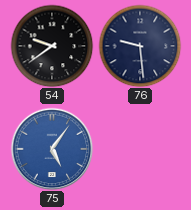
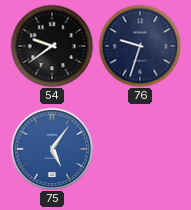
76: 9:29 -> 9:33 (140, 46)
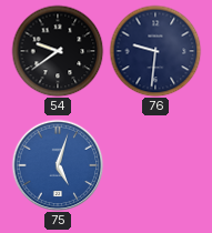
76: 9:33 -> 9:31 (155, 51)
75: 5:06 -> 5:03 (58, 165)
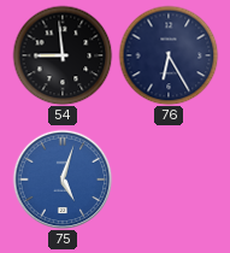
54: 9:39 -> 8:59 (63, 55)
76: 9:31 -> 6:25 (169, 55)
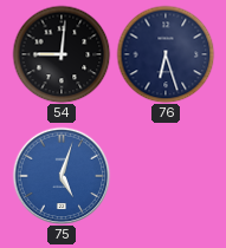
54: 8:59 -> 9:01 (62, 54)
76: 6:25 -> 6:27 (166, 54)
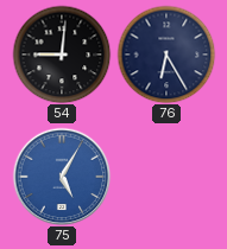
76: 6:27 -> 6:25 (166, 55)
75: 5:03 -> 5:05 (62, 177)
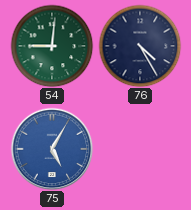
54 dial: black -> green (52, 46)
76: 6:25 -> 4:25 (140, 46)
